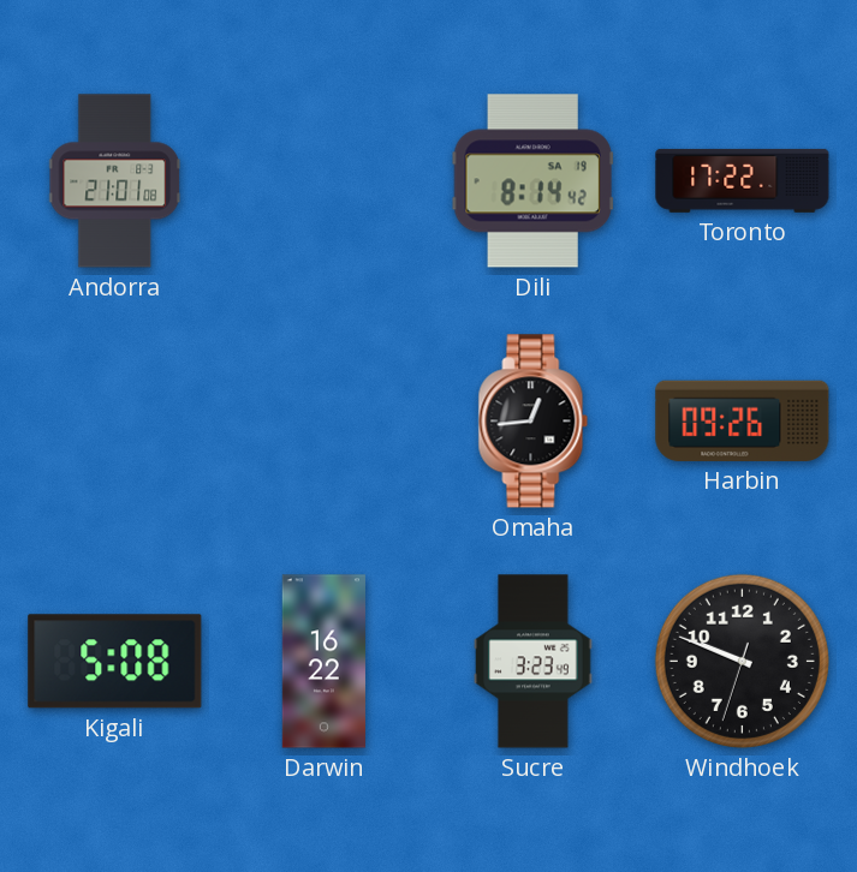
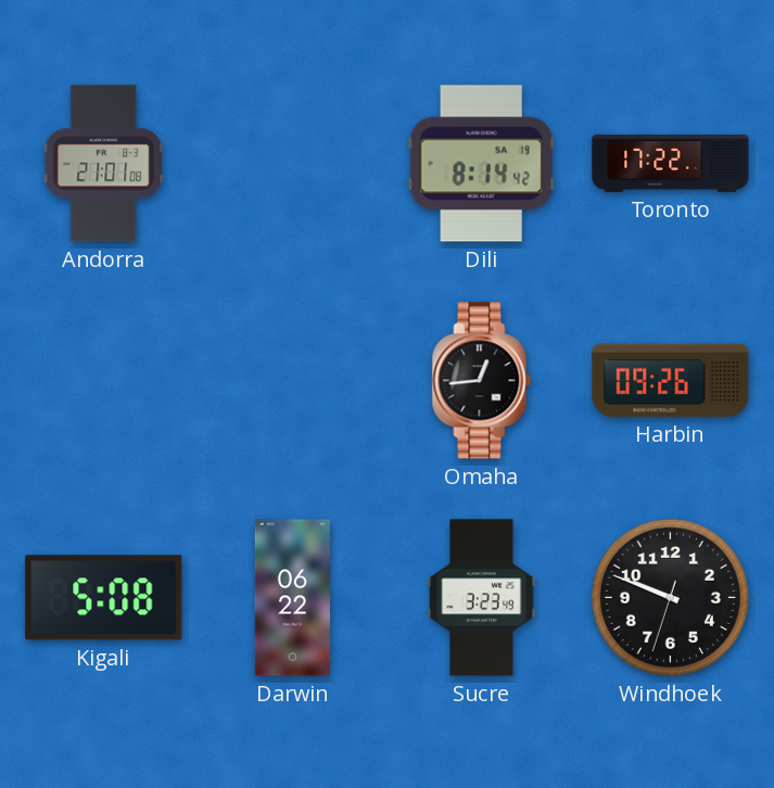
Darwin: 16:22 -> 06:22 (292, 598)
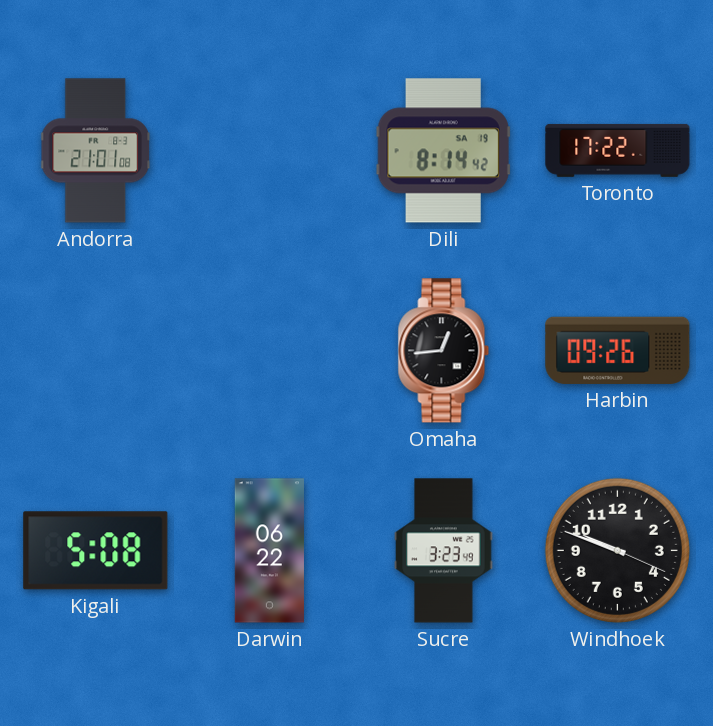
Windhoek: 9:48:33 -> 9:48:19 (617, 550)
